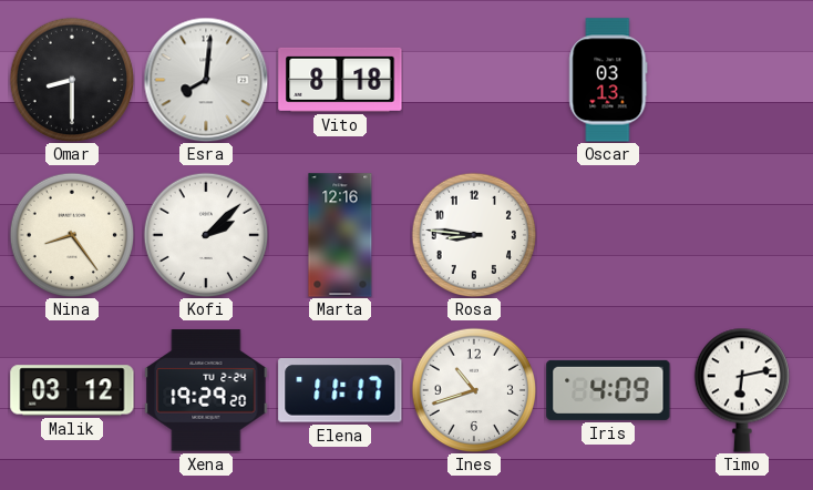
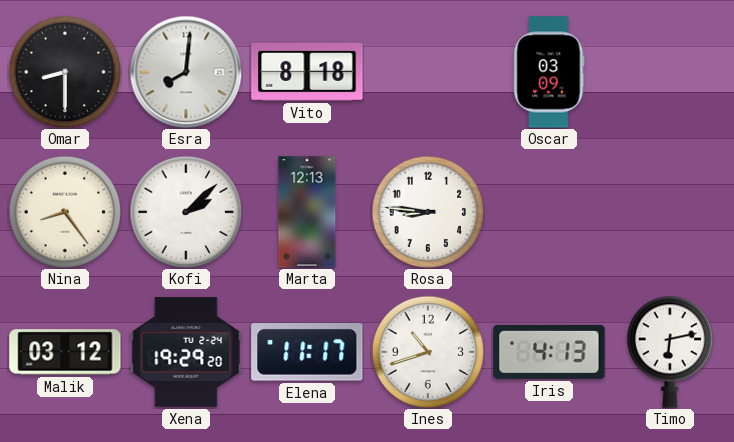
Oscar: 03:13 -> 03:09 (549, 72)
Marta: 12:16 -> 12:13 (307, 212)
Iris: 4:09 -> 4:13 (549, 352)
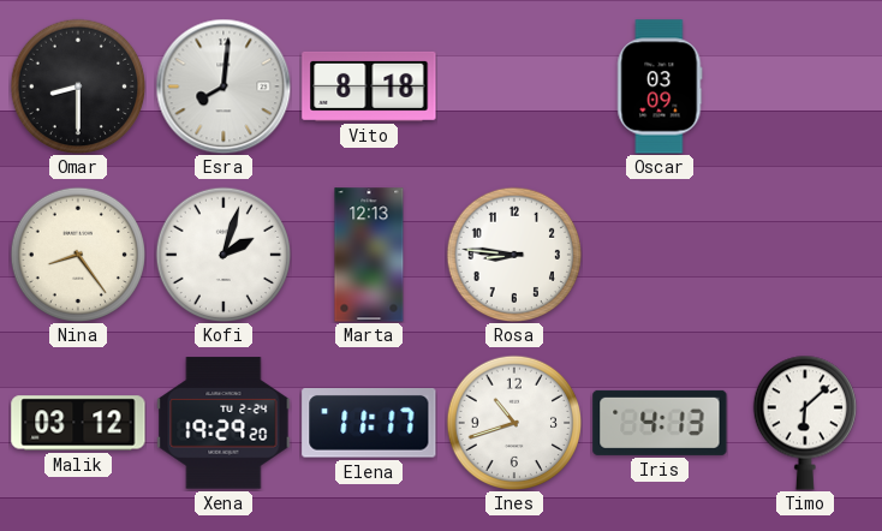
Kofi: 2:08 -> 2:03 (224, 255)
Timo: 6:13 -> 6:08 (804, 423)
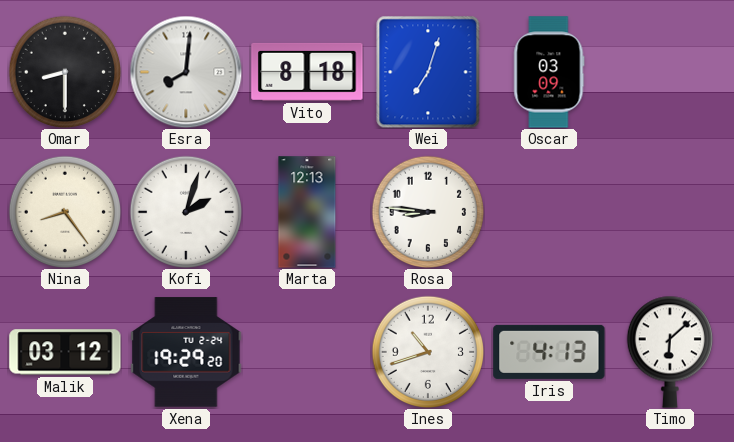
Wei: none -> 7:03 (428, 72)
Elena: 11:17 -> none (369, 424)
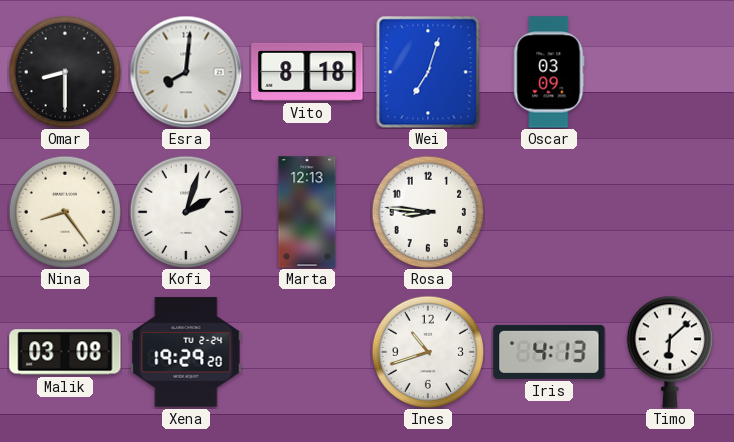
Malik: 03:12 -> 03:08 (65, 352)
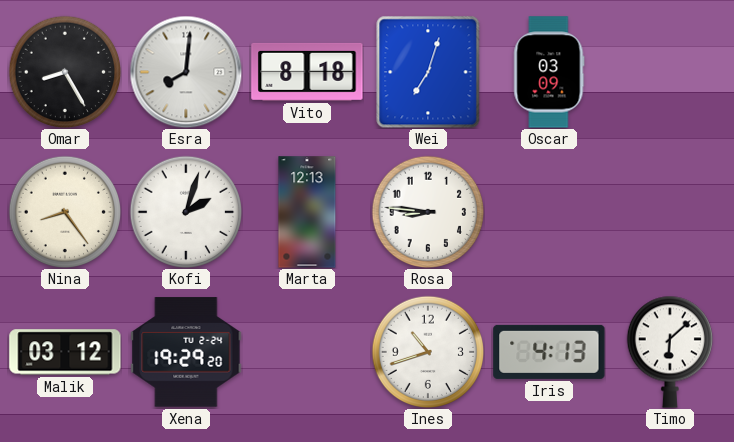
Omar: 8:30 -> 8:25 (65, 72)
Malik: 03:08 -> 03:12 (65, 352)
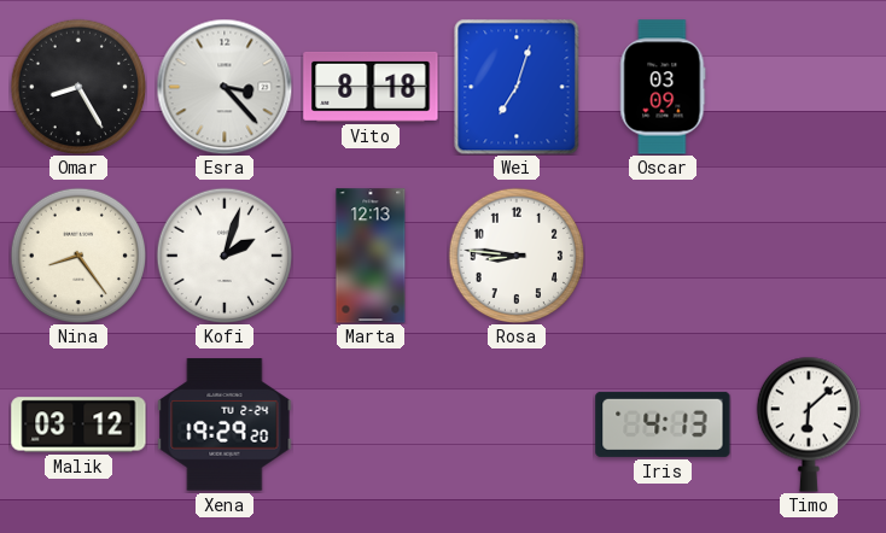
Esra: 8:01 -> 3:23 (225, 87)
Ines: 10:42 -> none (428, 352)
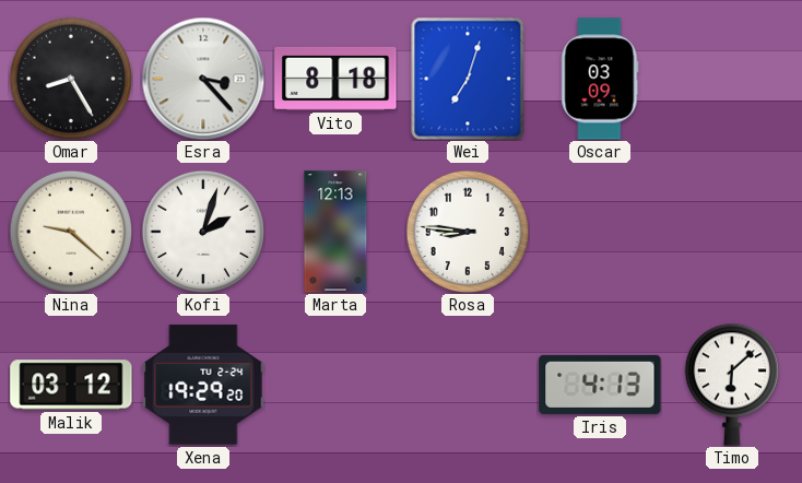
Nina: 8:24 -> 9:22 (71, 232)
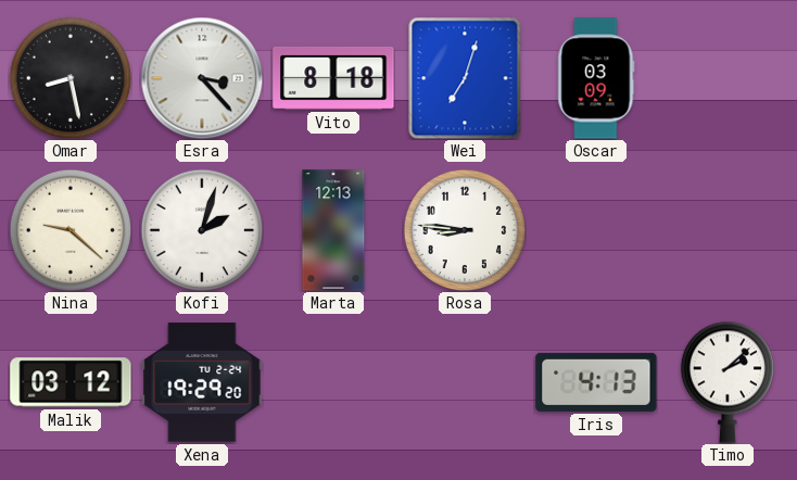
Omar: 8:25 -> 8:28 (71, 78)
Timo: 6:08 -> 2:08 (726, 382)
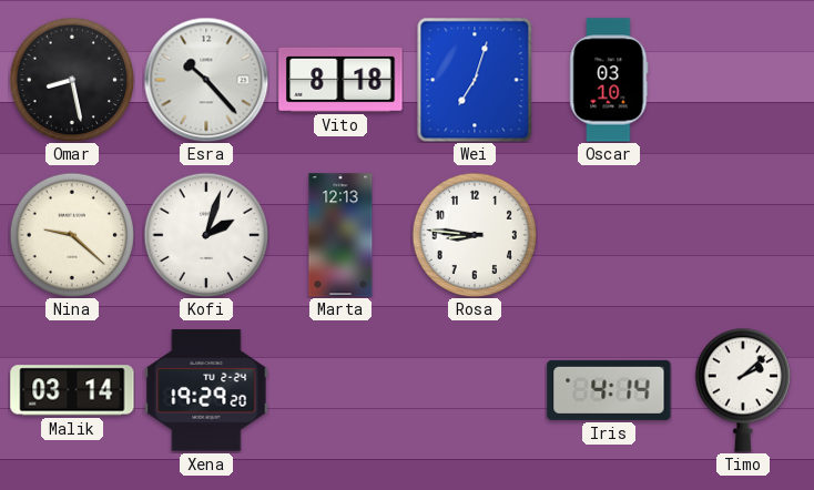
Esra: 3:23 -> 10:23 (206, 80)
Oscar: 03:09 -> 03:10 (609, 80)
Malik: 03:12 -> 03:14 (72, 390)
Iris: 4:13 -> 4:14 (609, 390)
